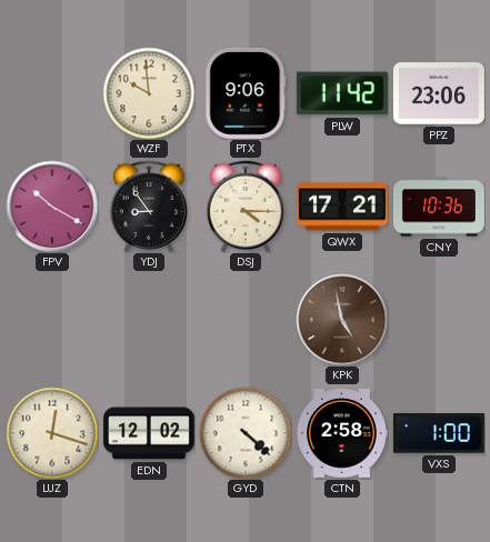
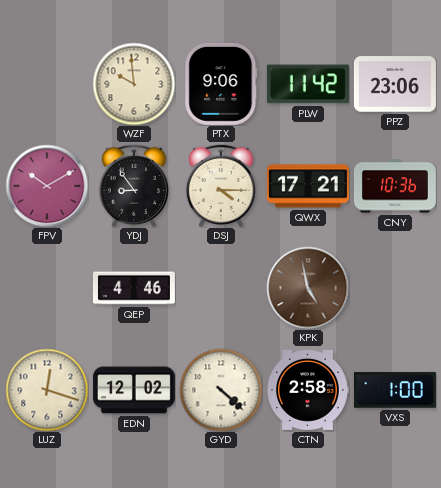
FPV: 10:20 -> 10:10 (47, 186)
QEP: none -> 4:46 (134, 288)
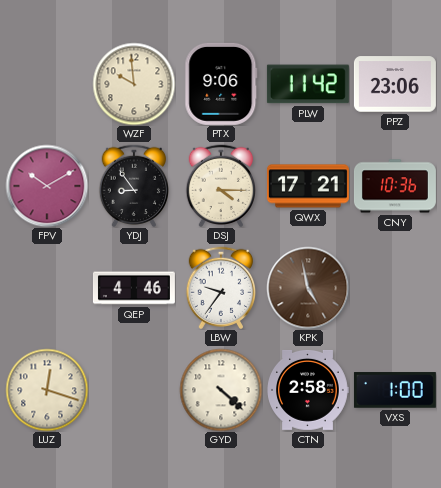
LBW: none -> 9:36 (221, 287)
EDN: 12:02 -> none (134, 390)
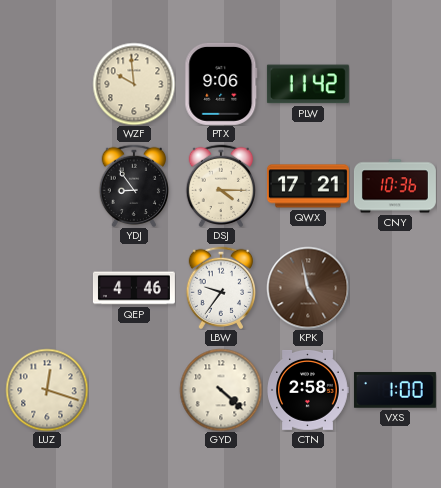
PPZ: 23:06 -> none (395, 84)
FPV: 10:10 -> none (47, 186)
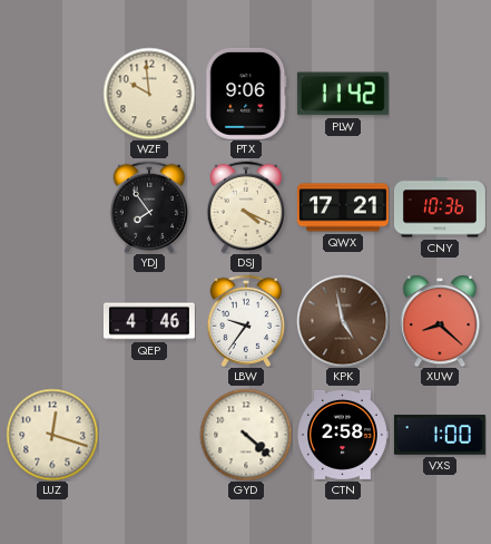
YDJ: 8:54 -> 7:54 (149, 206)
DSJ: 4:15 -> 4:19 (246, 206)
XUW: none -> 8:22 (440, 321)
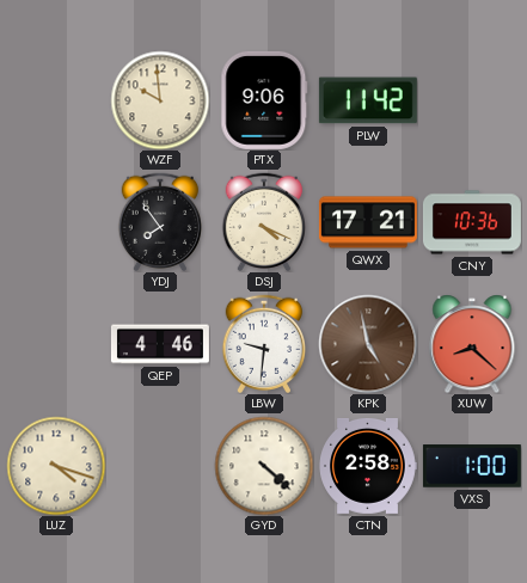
LBW: 9:36 -> 9:31 (264, 343)
LUZ: 12:18 -> 4:18 (56, 466)
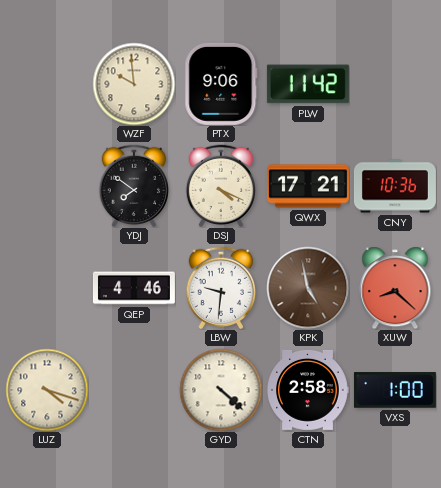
YDJ: 7:54 -> 7:51 (134, 185)
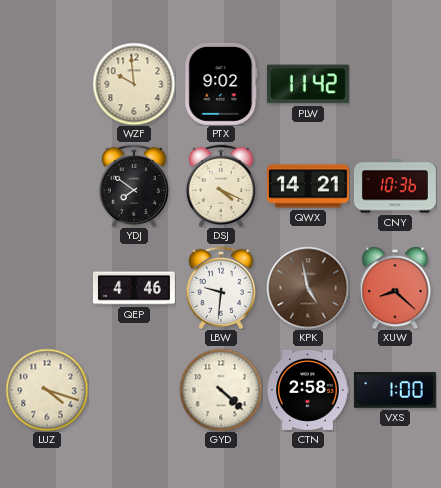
PTX: 9:06 -> 9:02 (221, 84)
QWX: 17:21 -> 14:21 (308, 186)
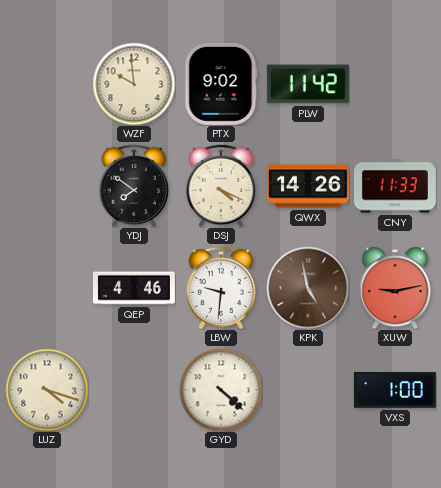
QWX: 14:21 -> 14:26 (308, 186)
CNY: 10:36 -> 11:33 (395, 186)
XUW: 8:22 -> 9:13 (395, 288)
CTN: 2:58 -> none (308, 390)
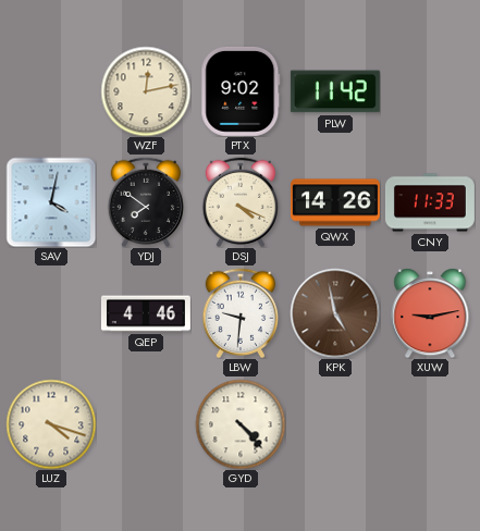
WZF: 9:59 -> 12:13 (146, 91)
SAV: none -> 4:02 (51, 202)
GYD: 4:22 -> 4:23 (241, 424)
VXS: 1:00 -> none (395, 390)
